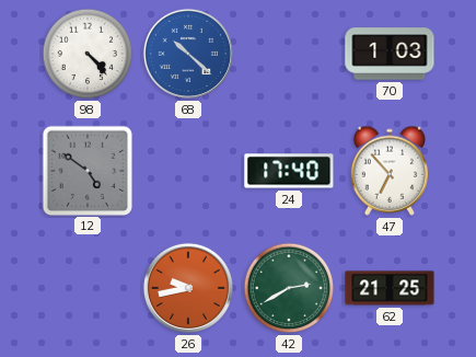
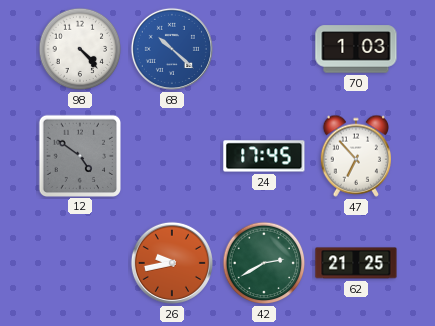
24: 17:40 -> 17:45 (264, 156)
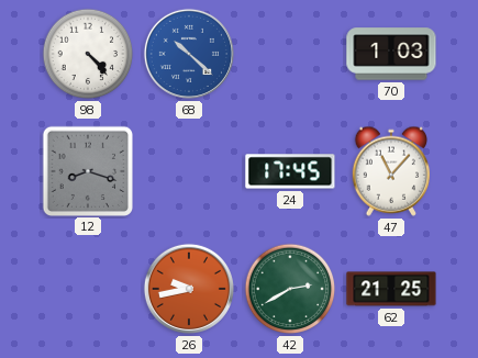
12: 4:51 -> 8:18 (87, 170)
47: 6:53 -> 11:07 (391, 171)
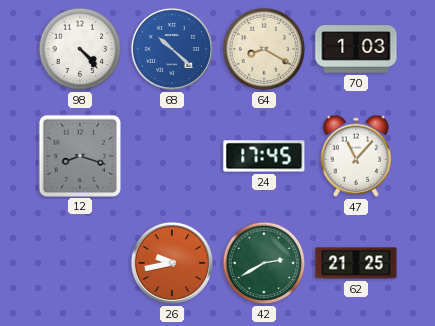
64: none -> 8:20 (264, 49)
